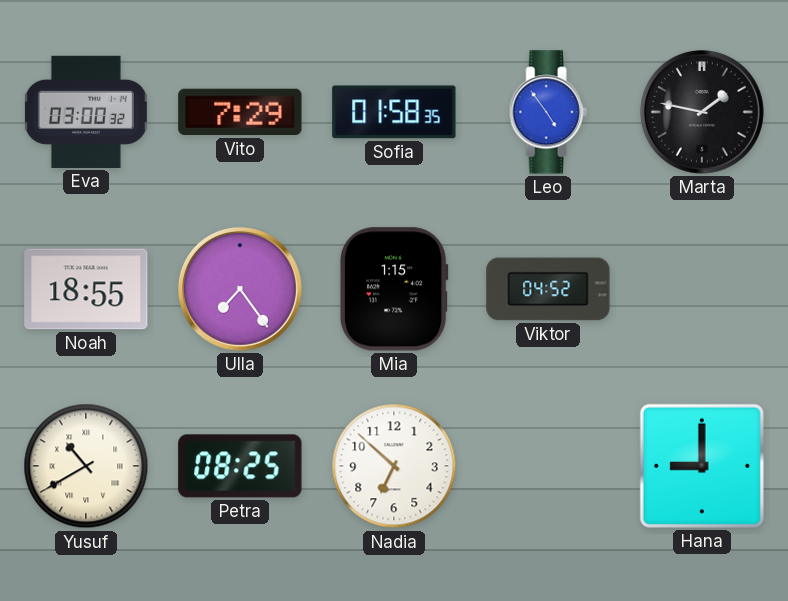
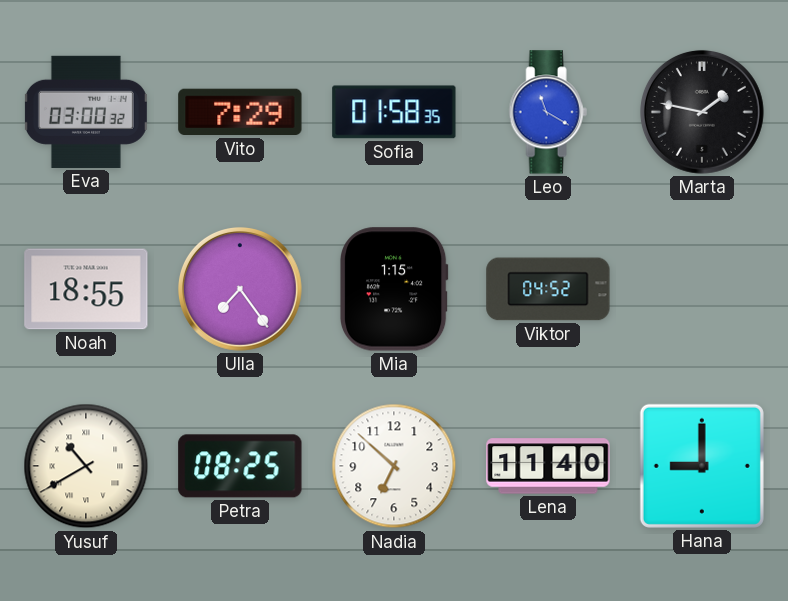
Leo: 4:54 -> 11:20 (548, 112)
Lena: none -> 11:40 (548, 466)
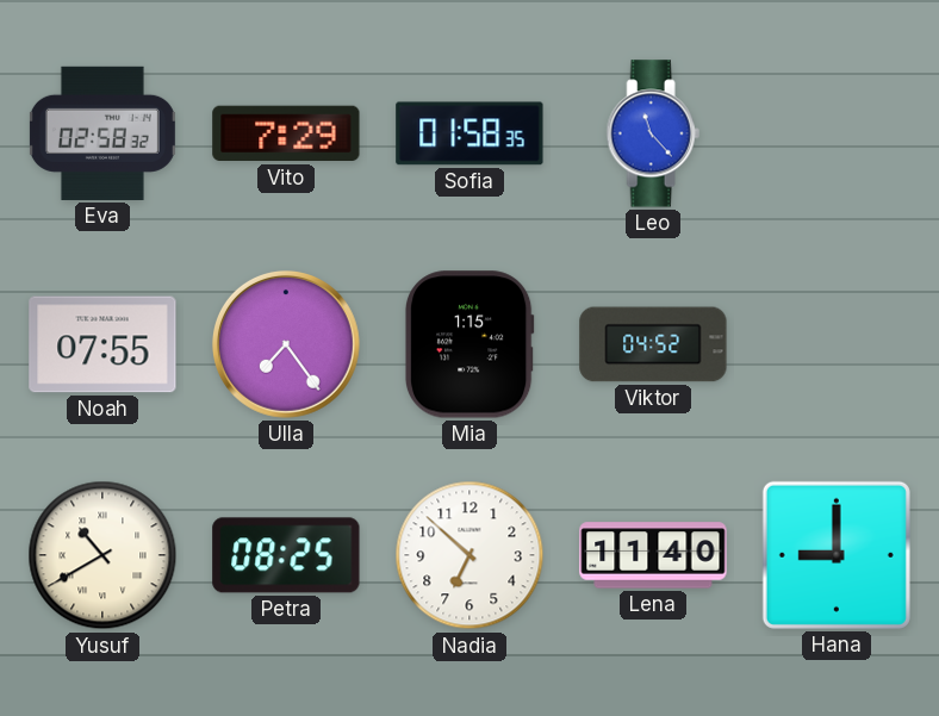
Eva: 03:00 -> 02:58 (102, 133)
Leo: 11:20 -> 11:23 (653, 133)
Marta: 1:47 -> none (702, 112)
Noah: 18:55 -> 07:55 (102, 344)
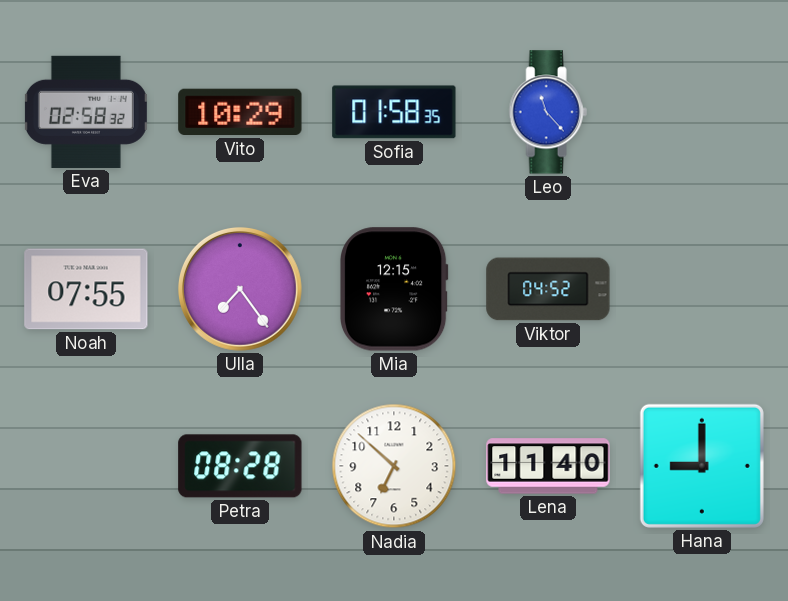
Vito: 7:29 -> 10:29 (240, 112)
Mia: 1:15 -> 12:15 (394, 289)
Yusuf: 10:40 -> none (102, 555)
Petra: 08:25 -> 08:28 (240, 466)
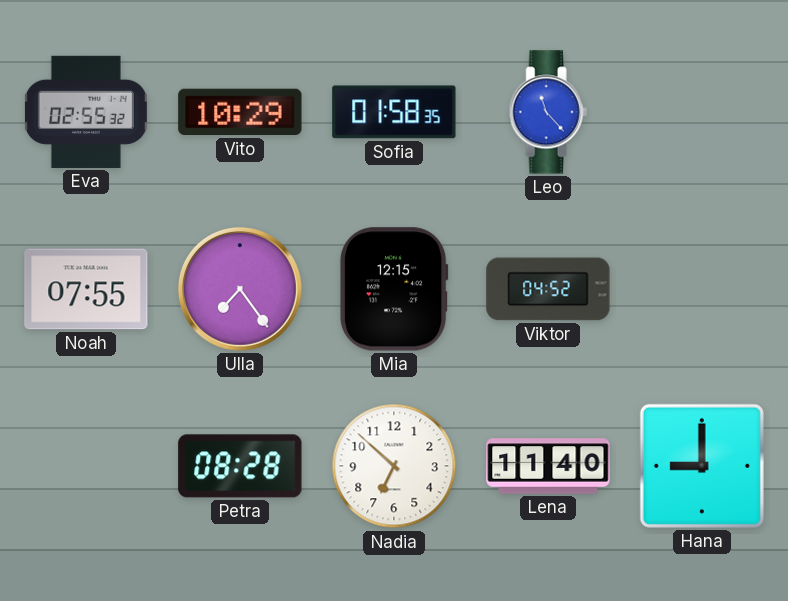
Eva: 02:58 -> 02:55 (86, 112)
